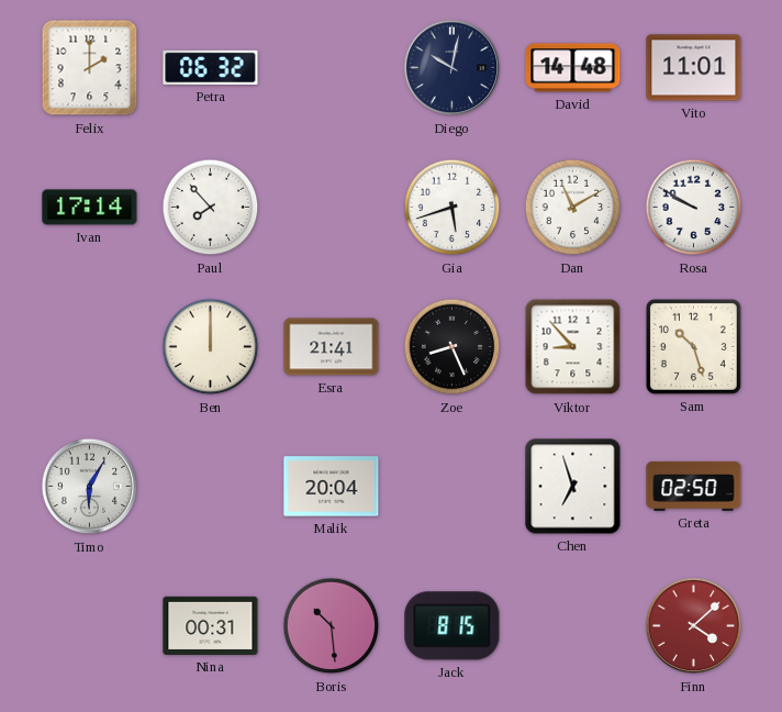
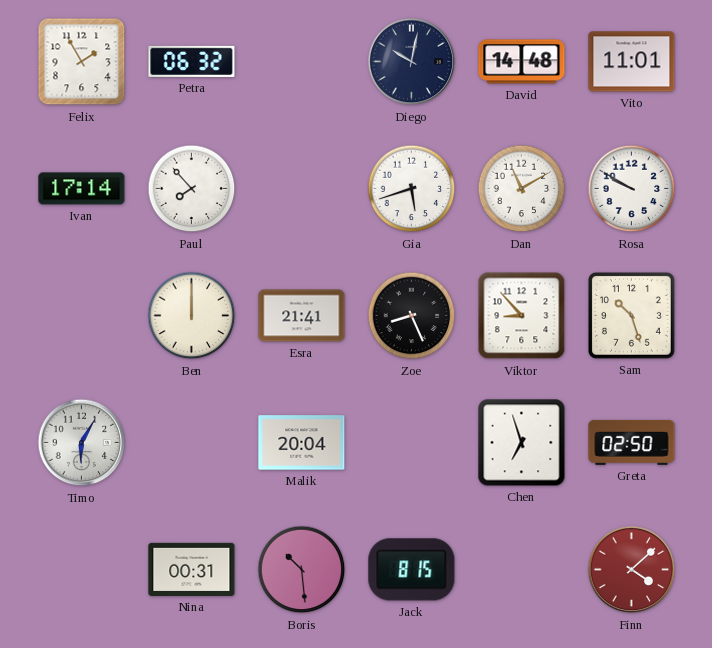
Felix: 2:00 -> 1:55 (82, 62)
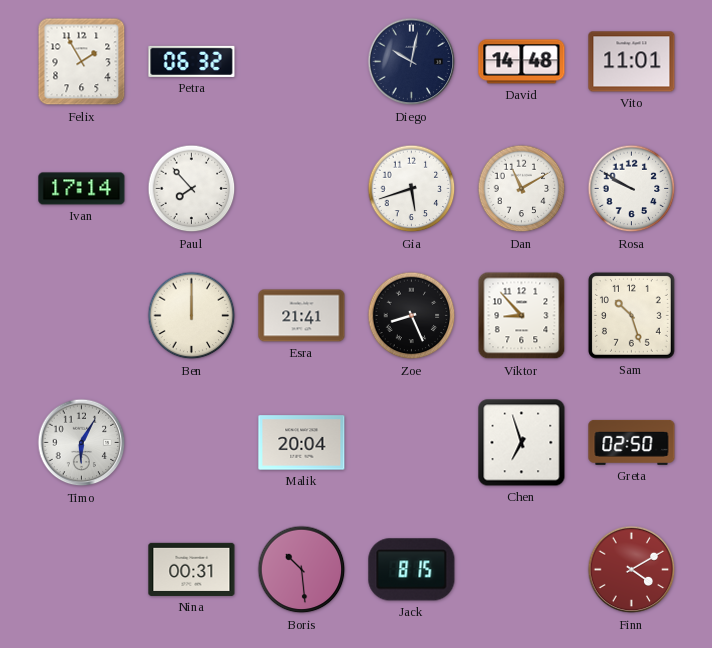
Finn: 4:08 -> 4:10 (632, 570)
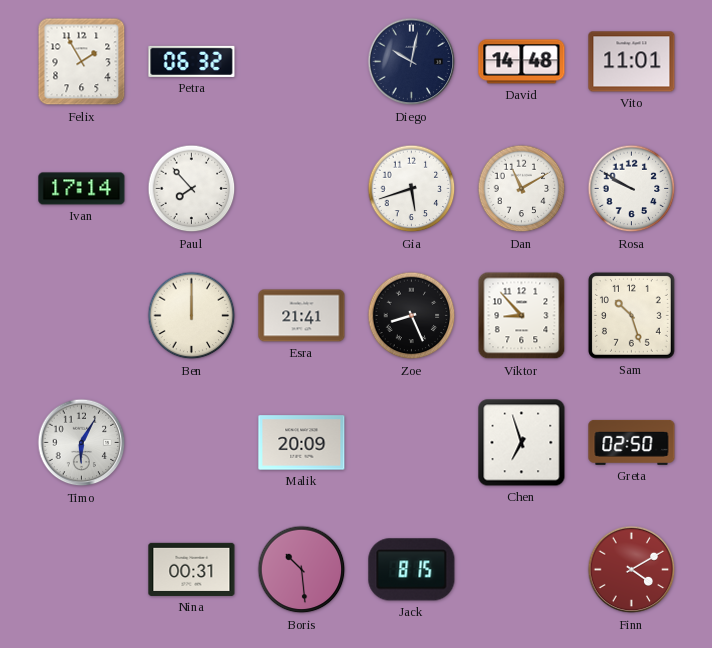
Malik: 20:04 -> 20:09 (302, 443)
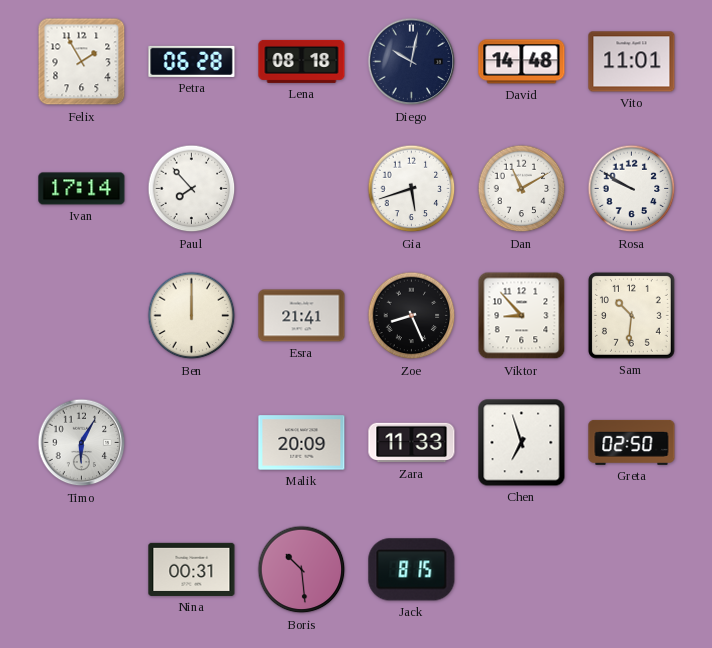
Petra: 06:32 -> 06:28 (192, 61)
Lena: none -> 08:18 (302, 61)
Sam: 10:27 -> 10:31 (631, 315)
Zara: none -> 11:33 (412, 443)
Finn: 4:10 -> none (632, 570)
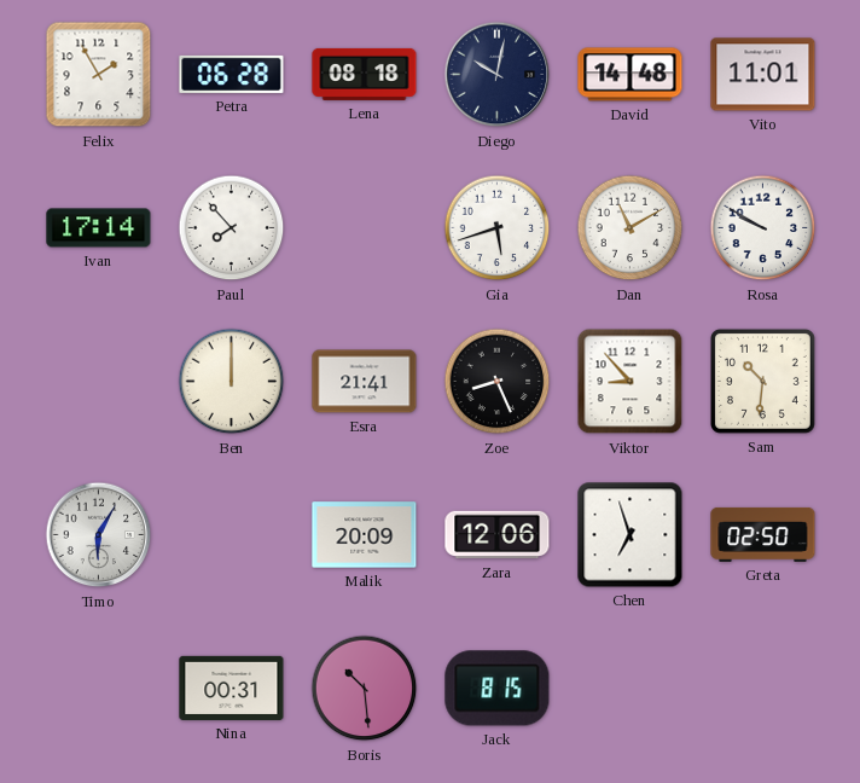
Zara: 11:33 -> 12:06 (498, 535)
